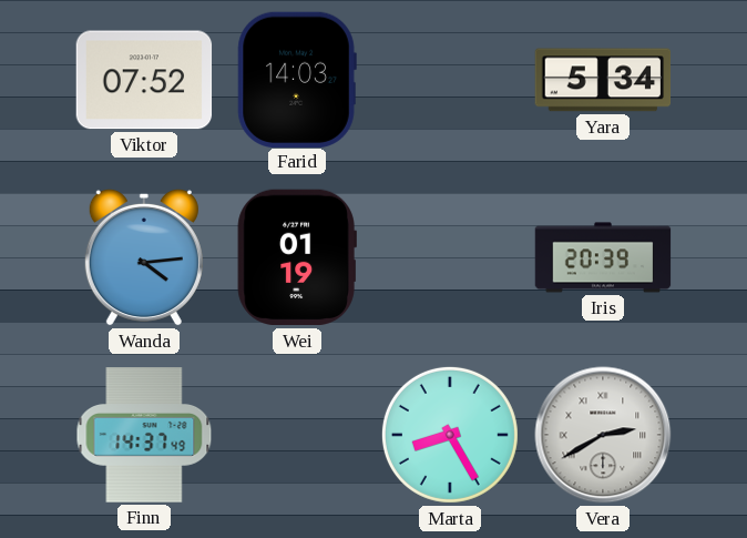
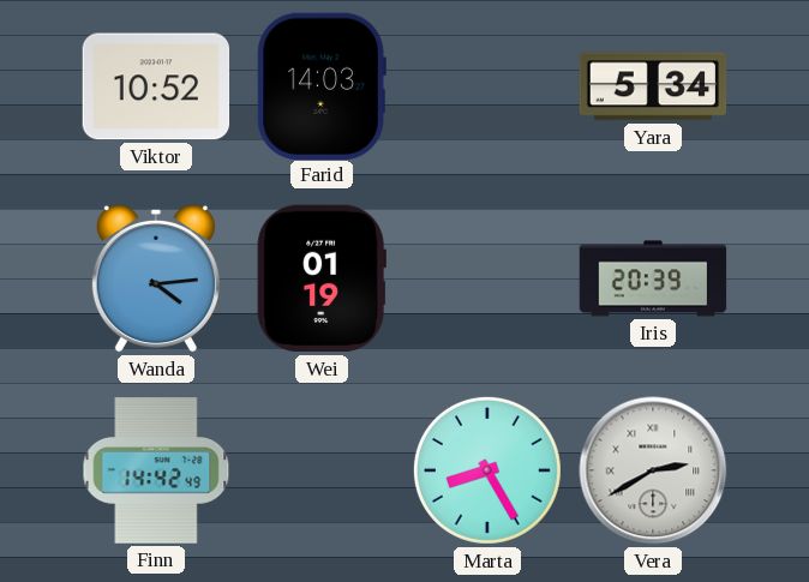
Viktor: 07:52 -> 10:52 (156, 86)
Finn: 14:37 -> 14:42 (156, 470)
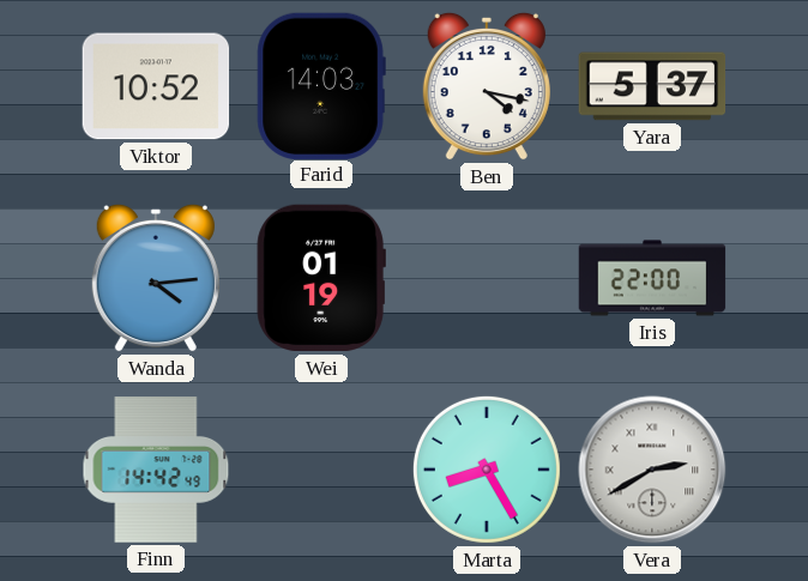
Ben: none -> 4:17 (487, 86)
Yara: 5:34 -> 5:37 (652, 86)
Iris: 20:39 -> 22:00 (652, 278)
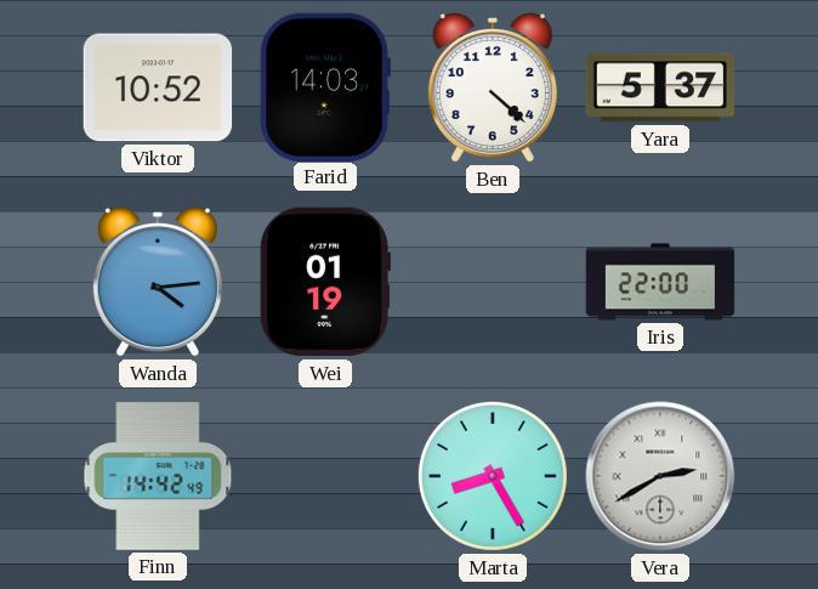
Ben: 4:17 -> 4:22 (493, 87)
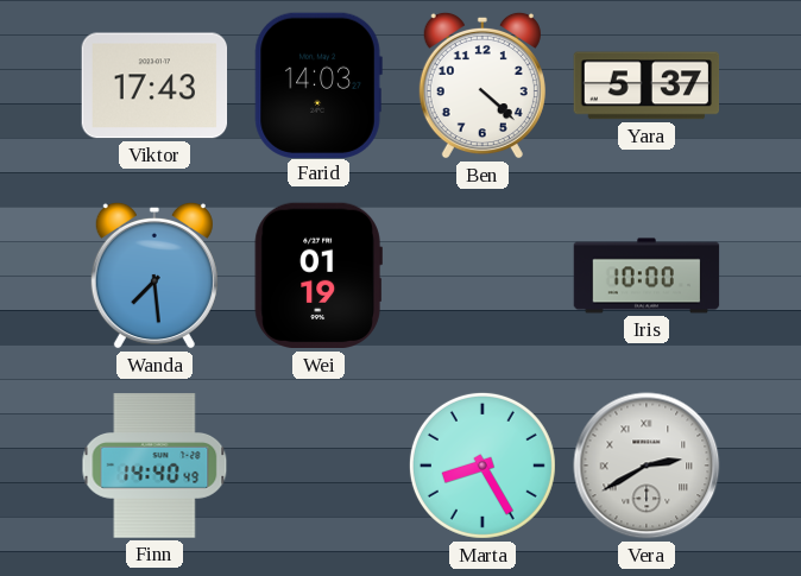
Viktor: 10:52 -> 17:43 (154, 86)
Wanda: 4:14 -> 7:29 (154, 276)
Iris: 22:00 -> 10:00 (647, 276)
Finn: 14:42 -> 14:40 (154, 466)
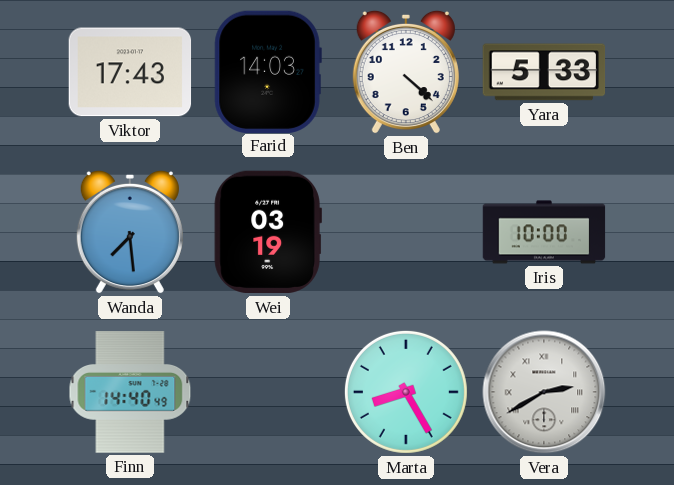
Yara: 5:37 -> 5:33 (544, 72)
Wei: 01:19 -> 03:19 (268, 232)
